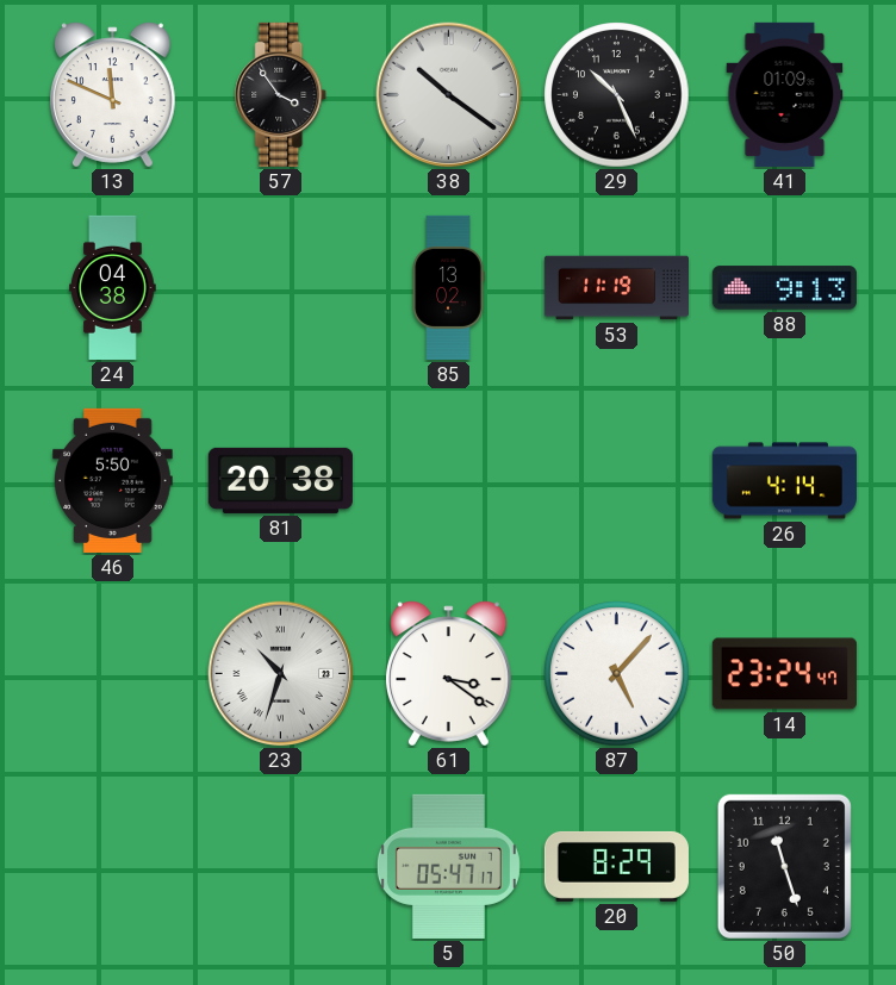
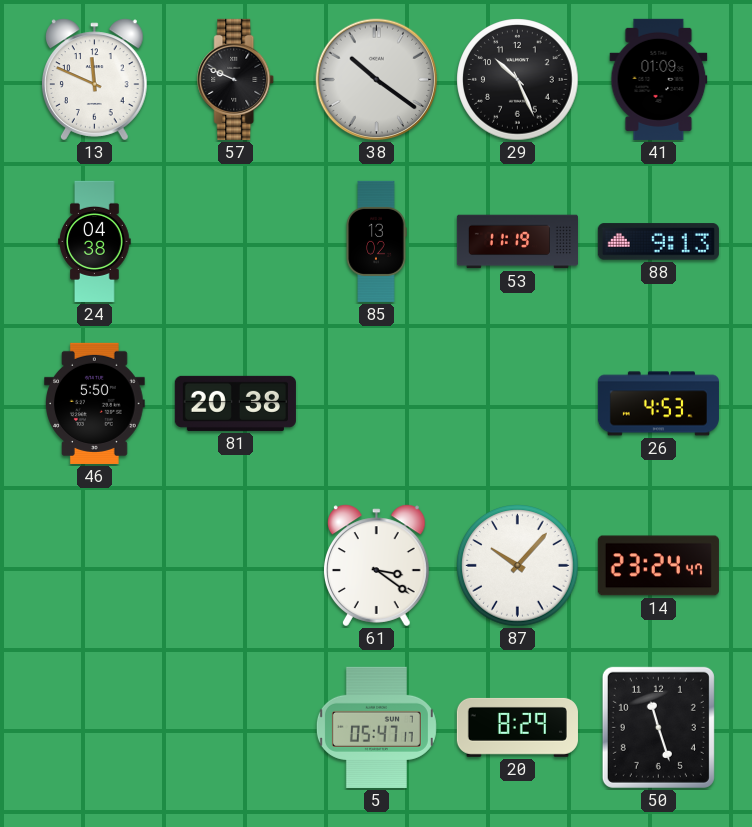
57: 3:54 -> 9:49 (236, 79)
26: 4:14 -> 4:53 (658, 404)
23: 10:33 -> none (281, 674)
87: 5:07 -> 10:07 (518, 566)
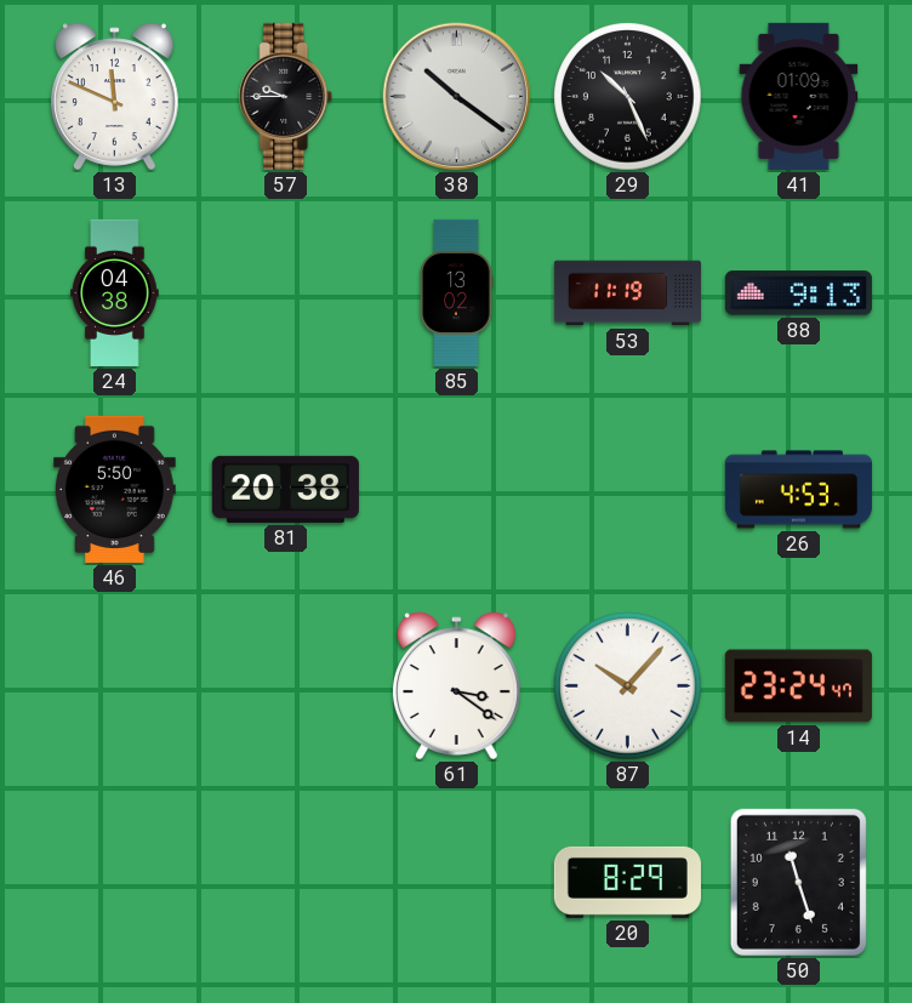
57: 9:49 -> 9:45 (286, 96)
5: 05:47 -> none (376, 727)
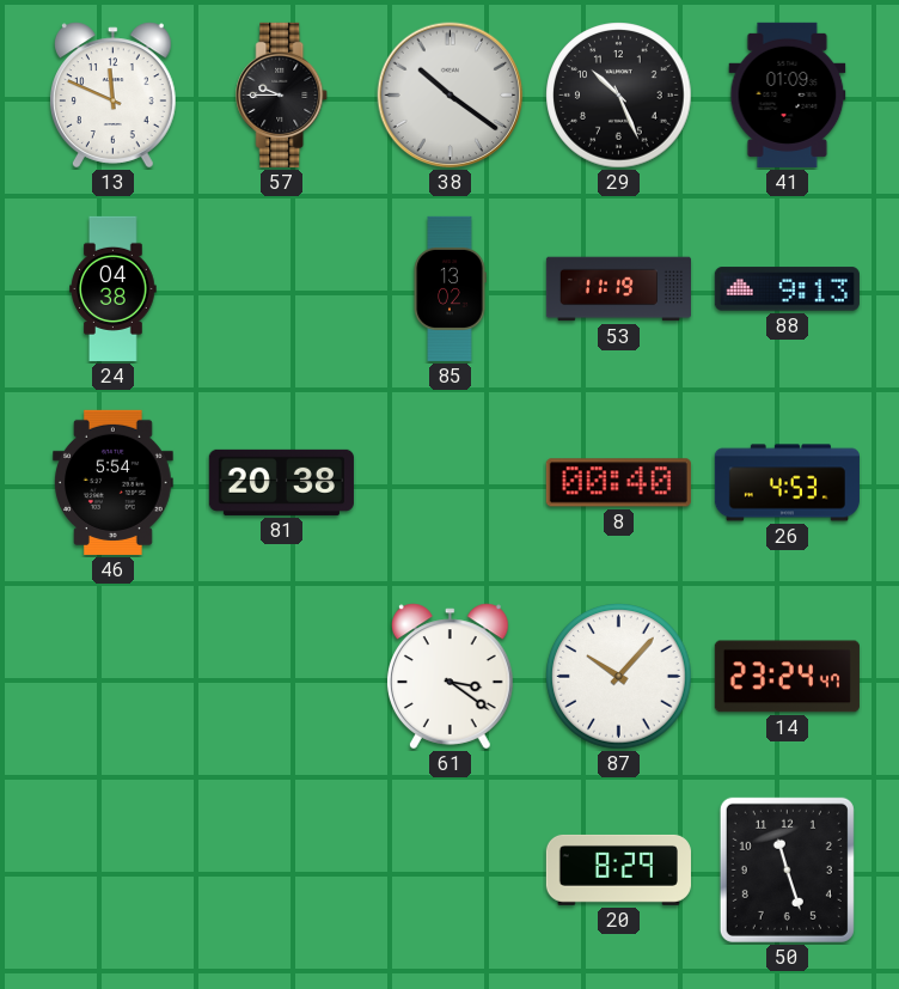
46: 5:50 -> 5:54 (114, 482)
8: none -> 00:40 (618, 483)
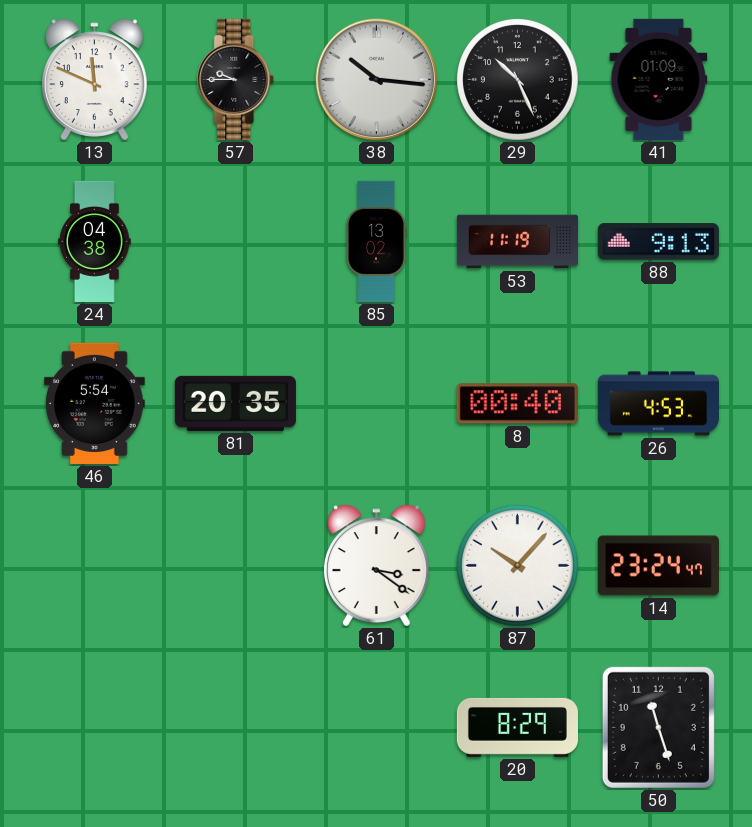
38: 10:21 -> 10:16 (377, 80)
81: 20:38 -> 20:35 (235, 403)
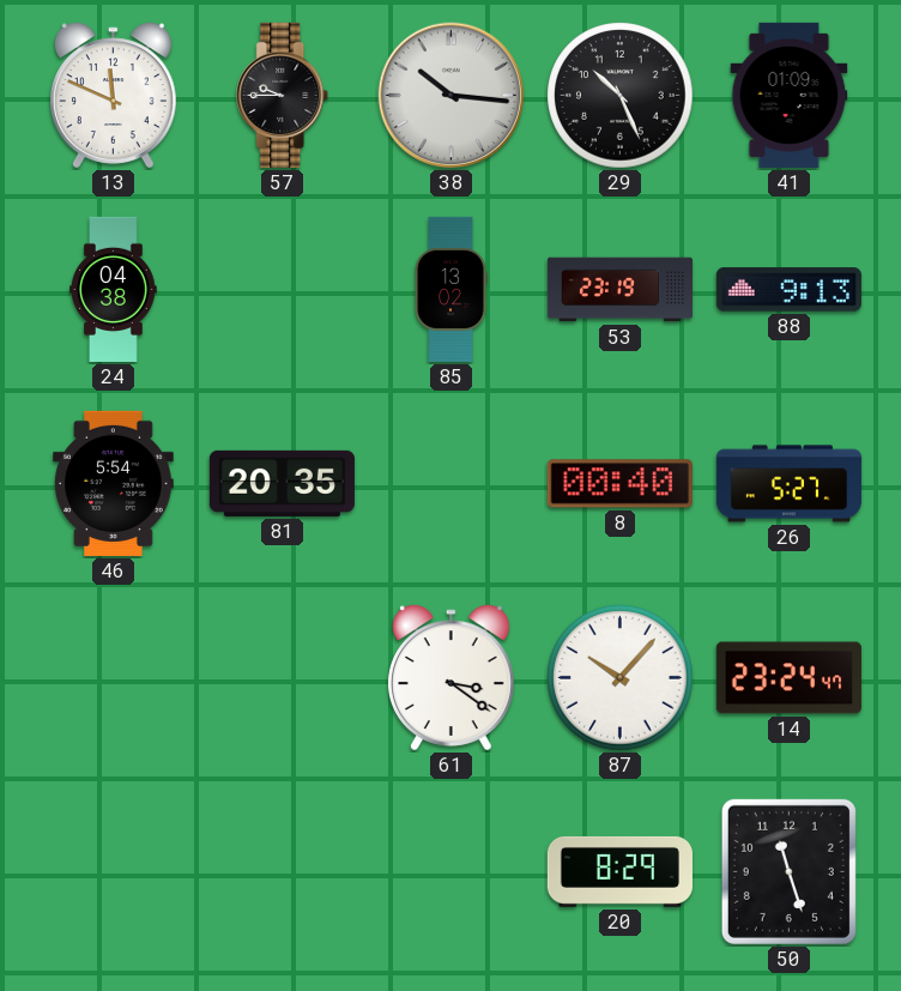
53: 11:19 -> 23:19 (619, 290)
26: 4:53 -> 5:27 (788, 484)
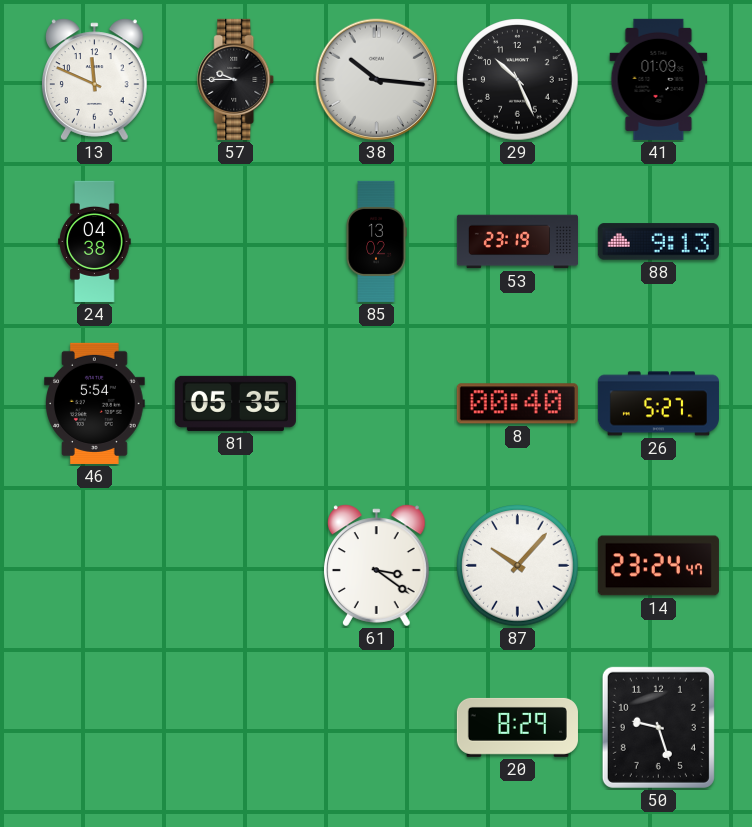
81: 20:35 -> 05:35 (235, 403)
50: 11:27 -> 9:27 (658, 727)
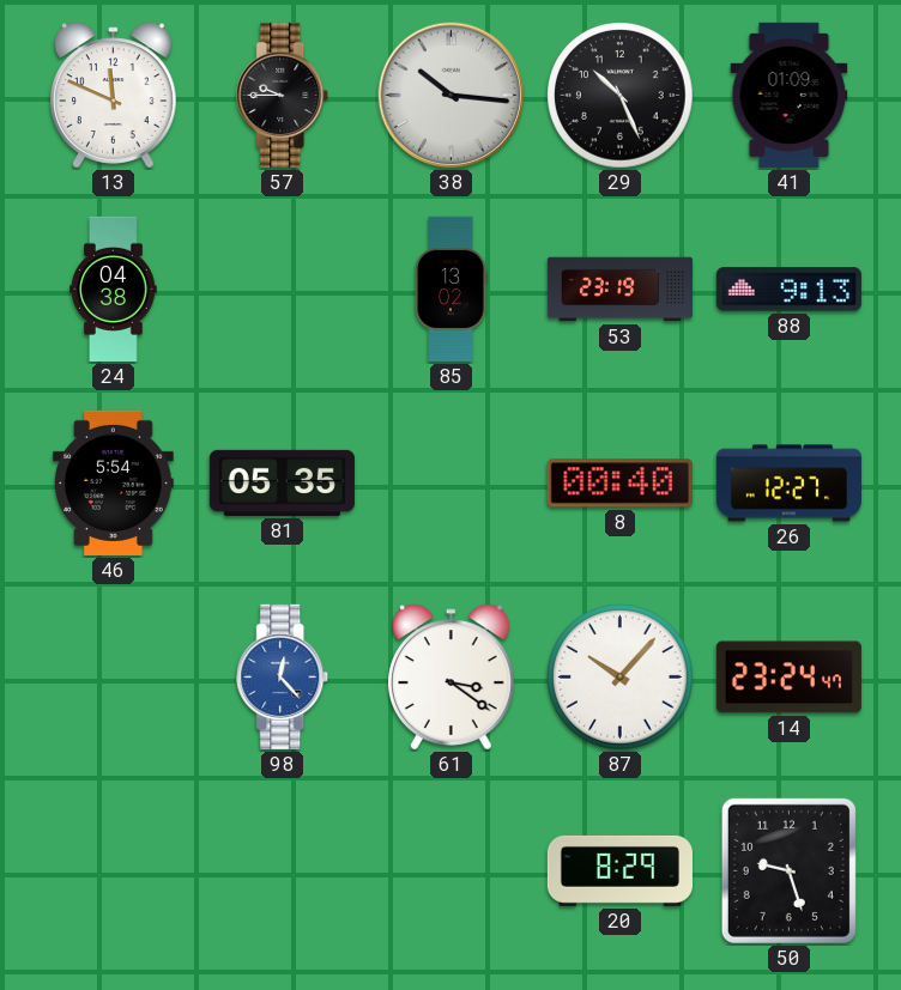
26: 5:27 -> 12:27 (788, 484)
98: none -> 12:23 (283, 676)
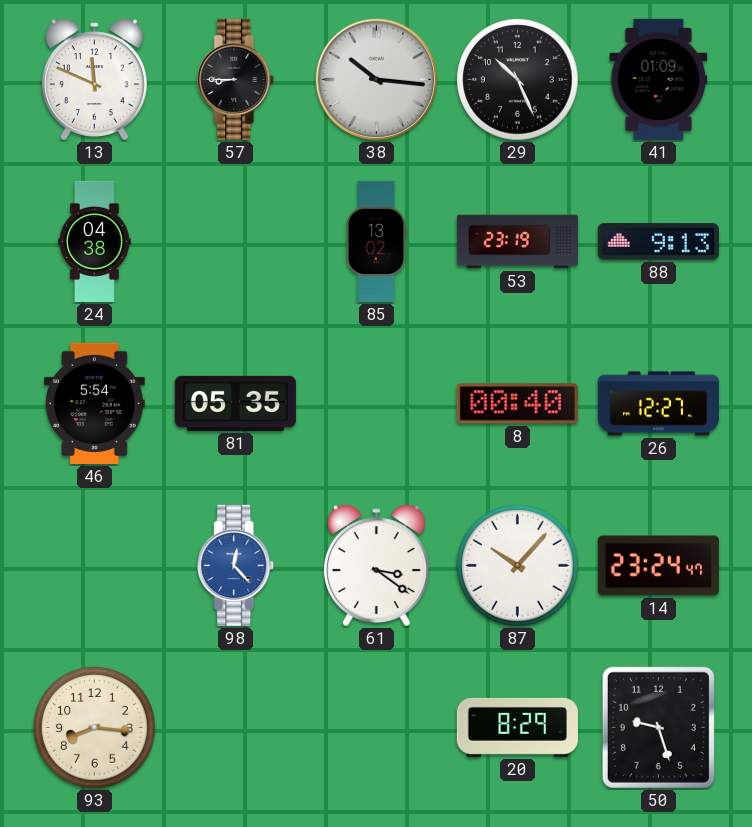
57: 9:45 -> 8:45 (236, 79)
93: none -> 8:16 (95, 728)
